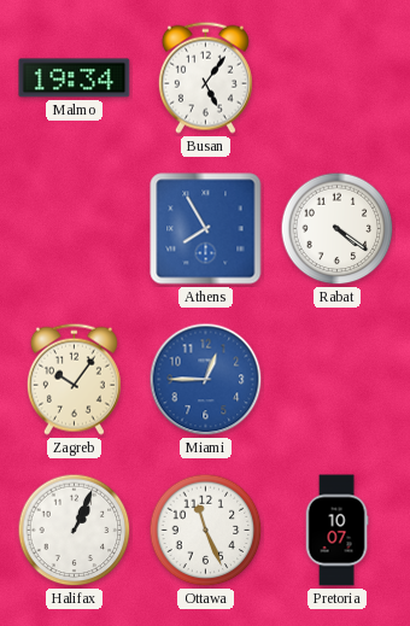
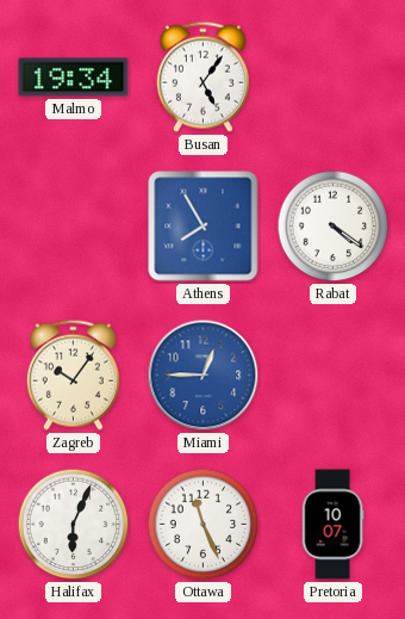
Halifax: 1:04 -> 6:04 (74, 525)
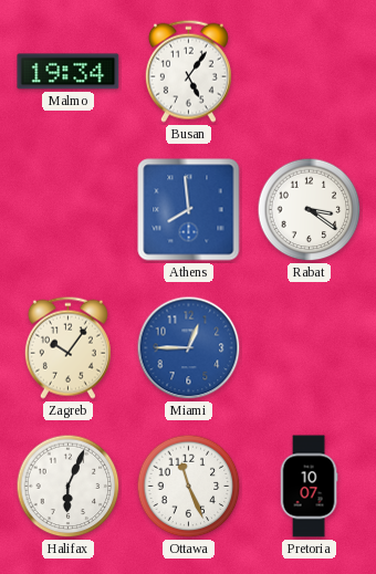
Athens: 7:55 -> 7:59 (189, 210)
Rabat: 4:21 -> 3:21 (310, 210)
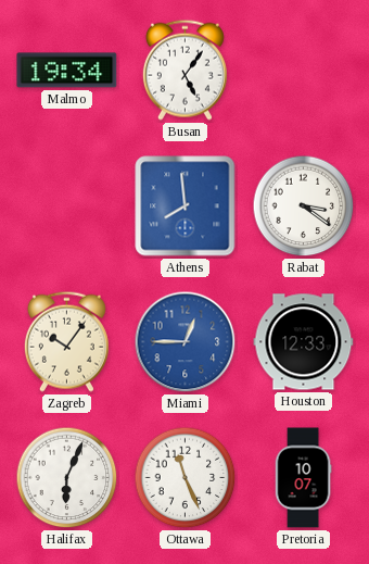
Houston: none -> 12:33 (304, 342)
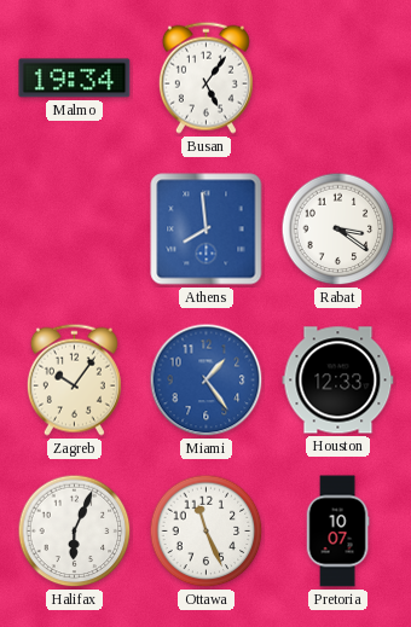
Miami: 12:45 -> 1:24 (207, 381)
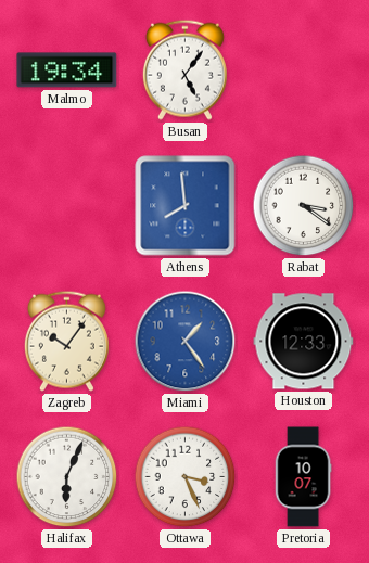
Ottawa: 11:26 -> 3:26 (186, 477)
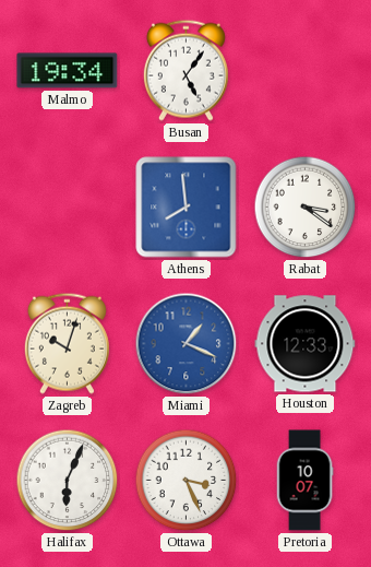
Zagreb: 10:06 -> 10:03 (67, 343)
Miami: 1:24 -> 1:19 (187, 344)
